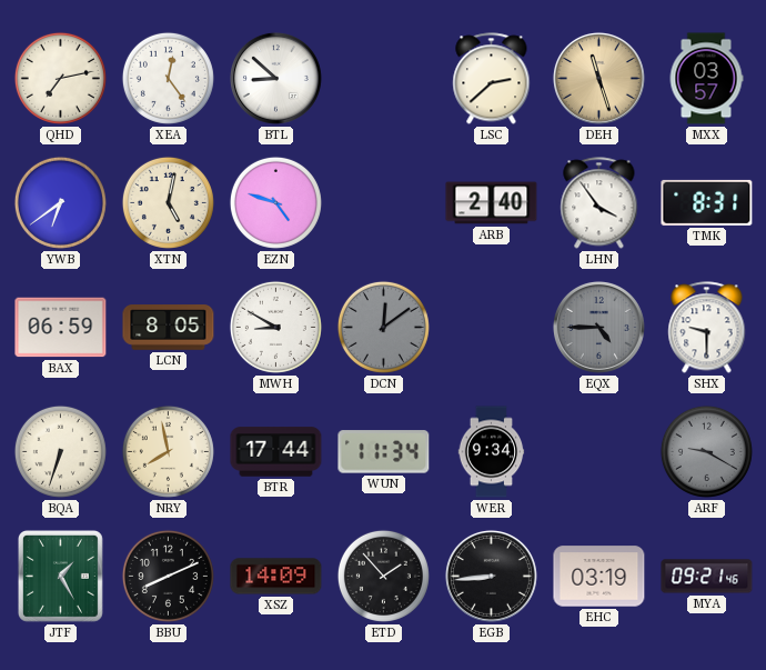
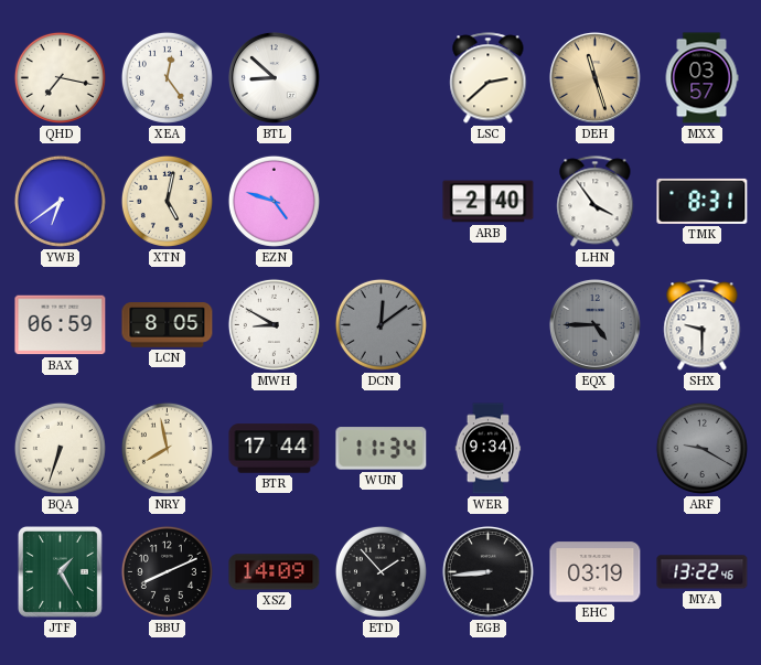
QHD: 7:13 -> 7:17 (60, 77)
MYA: 09:21 -> 13:22 (703, 572)
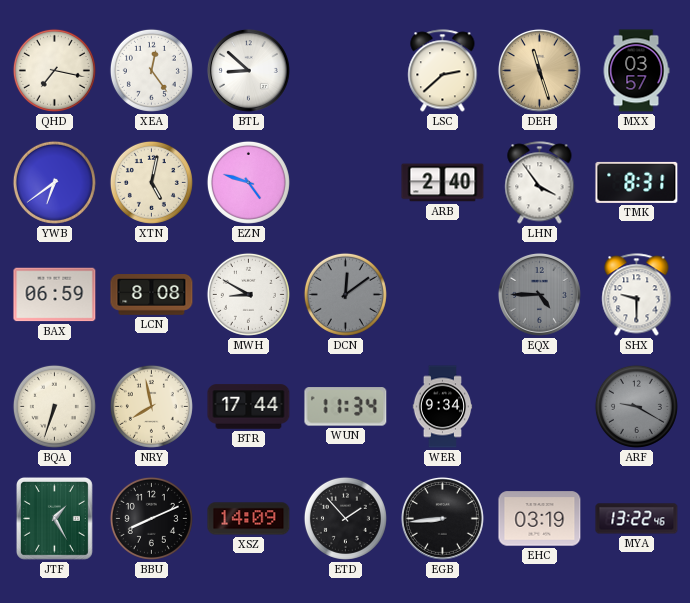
LCN: 8:05 -> 8:08 (152, 295)
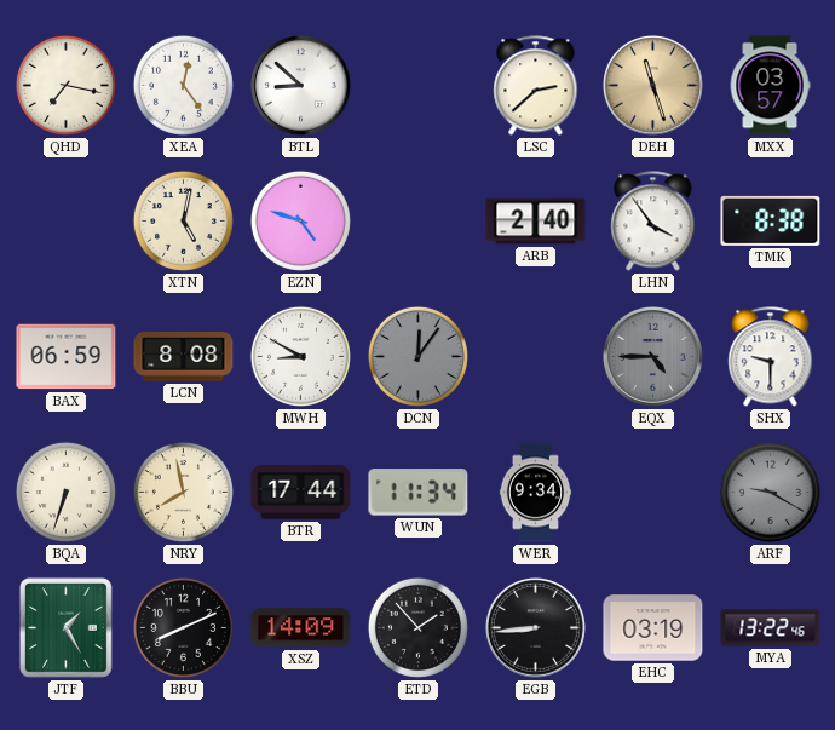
YWB: 6:39 -> none (54, 182)
TMK: 8:31 -> 8:38 (771, 220)
DCN: 12:09 -> 12:06 (417, 356)
